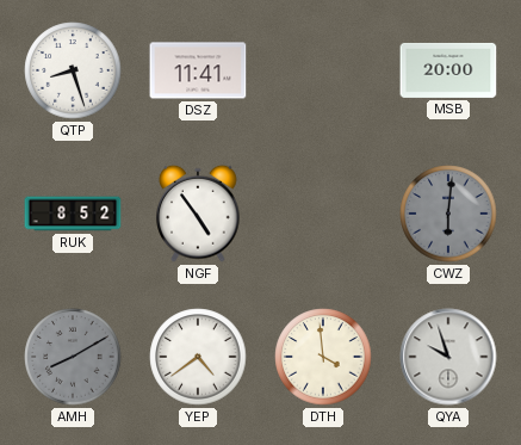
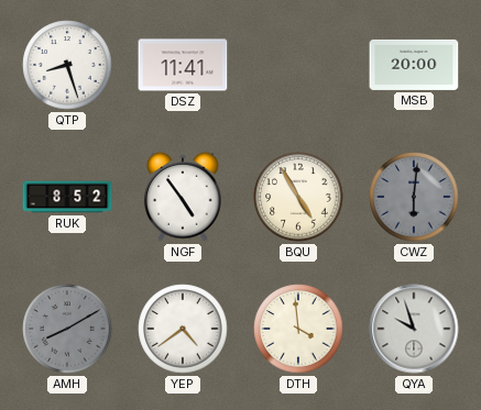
BQU: none -> 4:55 (298, 197)
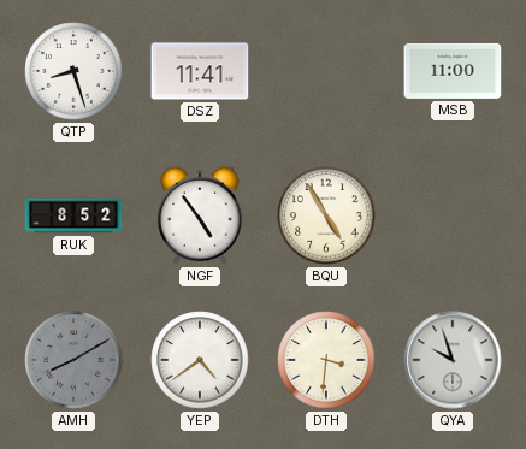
MSB: 20:00 -> 11:00 (453, 71)
CWZ: 6:01 -> none (414, 197)
DTH: 3:59 -> 3:31 (326, 360)
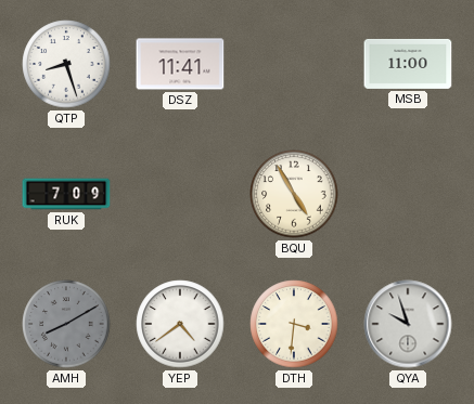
RUK: 8:52 -> 7:09 (66, 194)
NGF: 4:54 -> none (200, 215)
